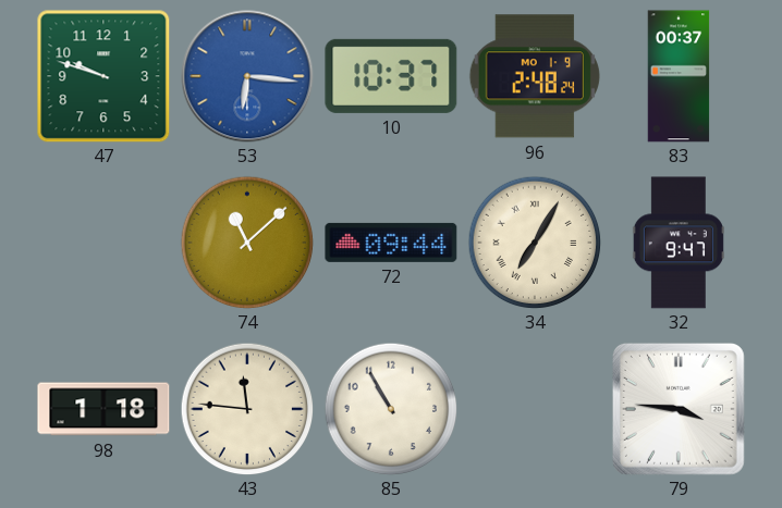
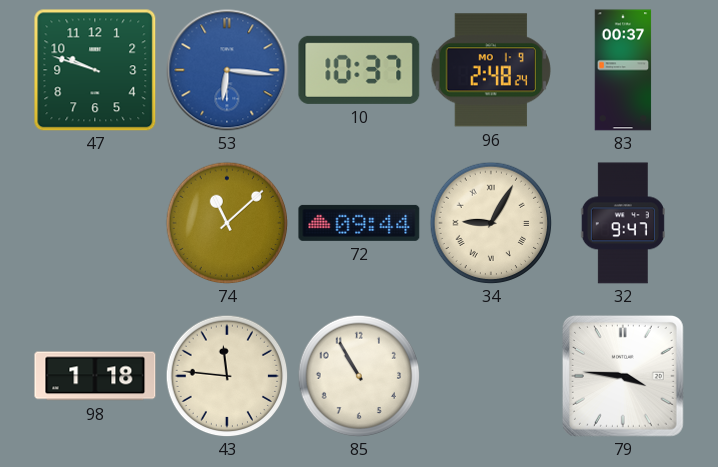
34: 7:05 -> 9:05 (491, 223)
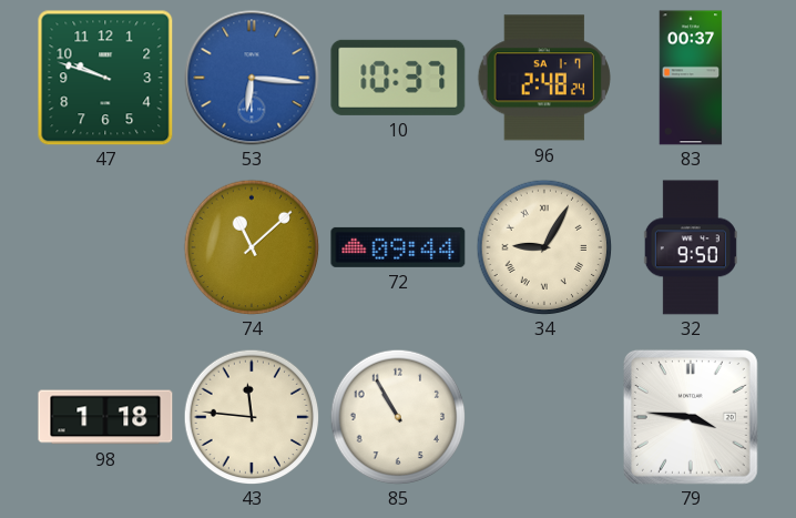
96 date: MO 1-9 -> SA 1-7 (544, 78)
32: 9:47 -> 9:50 (691, 247)
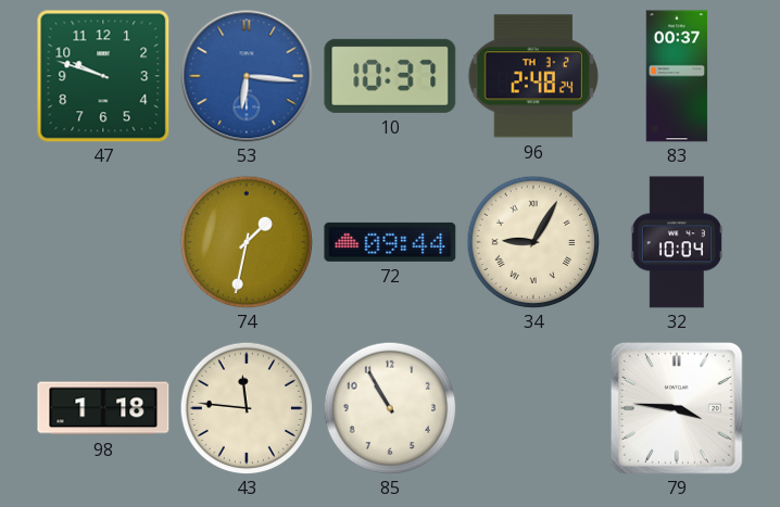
96 date: SA 1-7 -> TH 3-2 (533, 76)
74: 11:08 -> 1:32 (247, 242)
32: 9:50 -> 10:04 (677, 242)
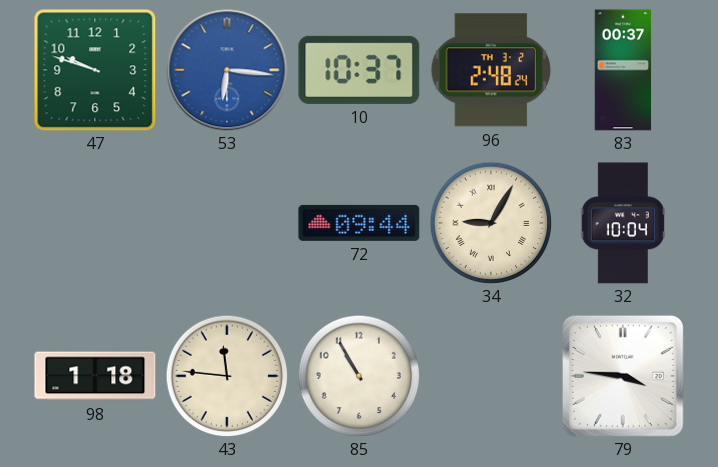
74: 1:32 -> none (247, 242)
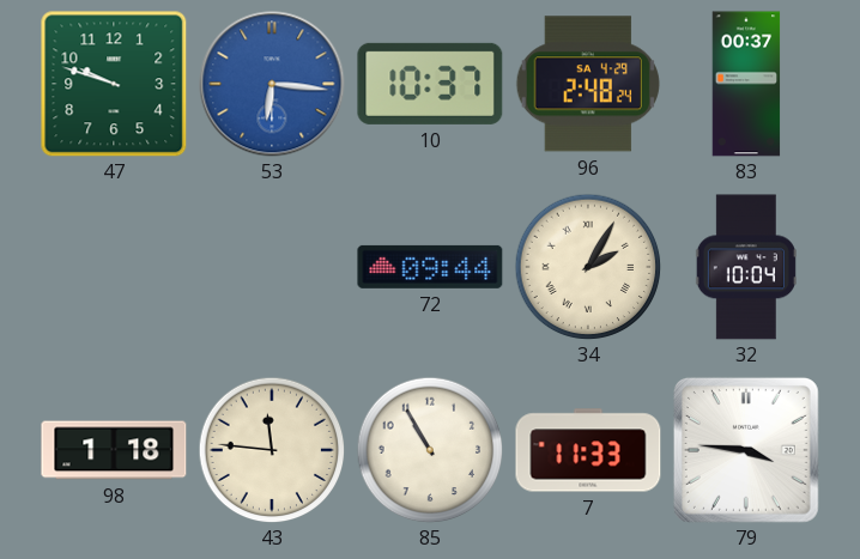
96 date: TH 3-2 -> SA 4-29 (588, 84)
34: 9:05 -> 2:05 (588, 267)
7: none -> 11:33 (588, 450)
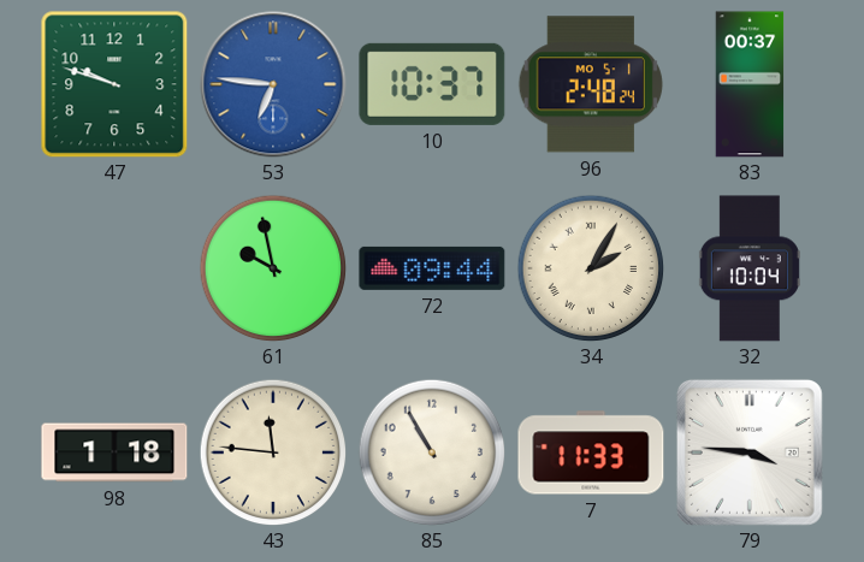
53: 6:16 -> 6:46 (273, 84)
96 date: SA 4-29 -> MO 5-1 (591, 84)
61: none -> 9:58 (273, 268)
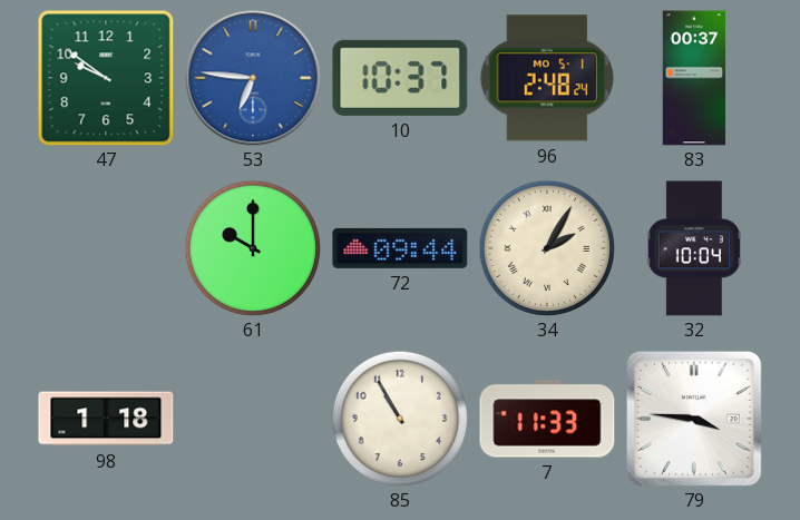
47: 9:48 -> 9:51 (106, 78)
61: 9:58 -> 10:00 (253, 248)
43: 11:46 -> none (273, 452)
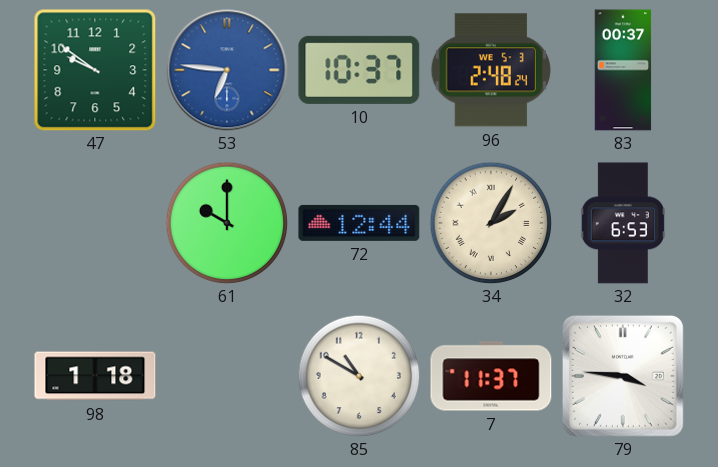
96 date: MO 5-1 -> WE 5-3 (491, 70)
72: 09:44 -> 12:44 (359, 223)
32: 10:04 -> 6:53 (623, 223)
85: 10:55 -> 10:50 (359, 376)
7: 11:33 -> 11:37 (491, 376)
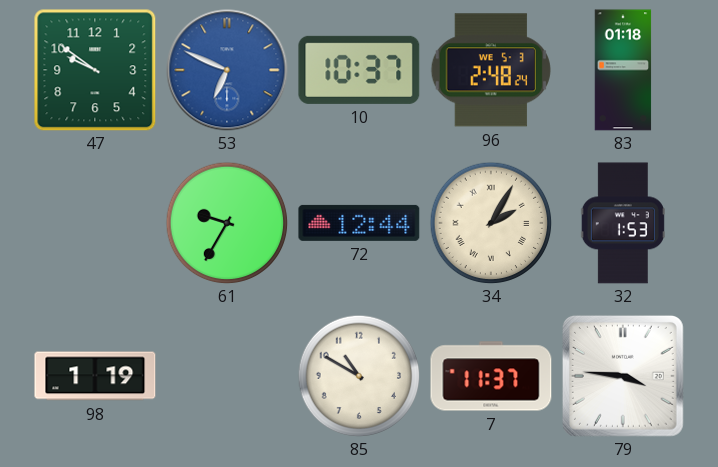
53: 6:46 -> 6:49 (227, 70)
83: 00:37 -> 01:18 (623, 70)
61: 10:00 -> 9:35 (227, 223)
32: 6:53 -> 1:53 (623, 223)
98: 1:18 -> 1:19 (95, 376)
